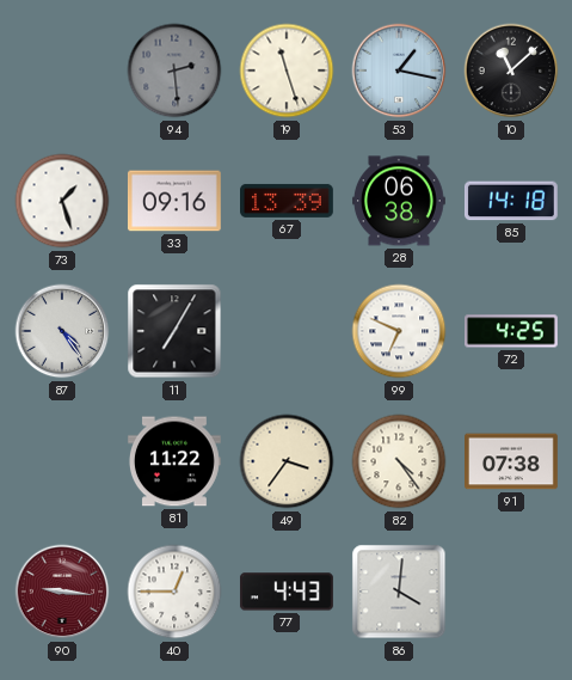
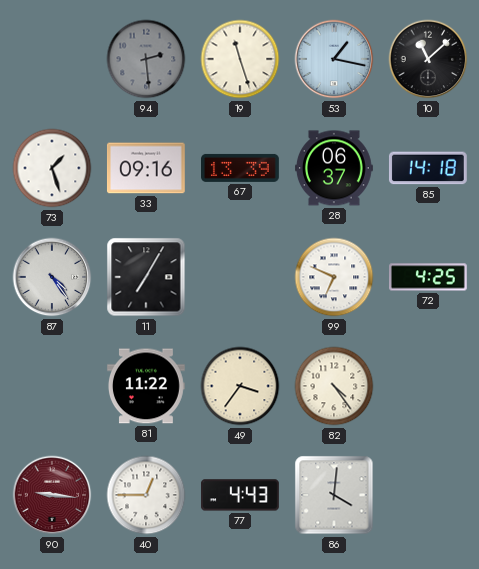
28: 06:38 -> 06:37 (335, 168)
91: 07:38 -> none (512, 461)
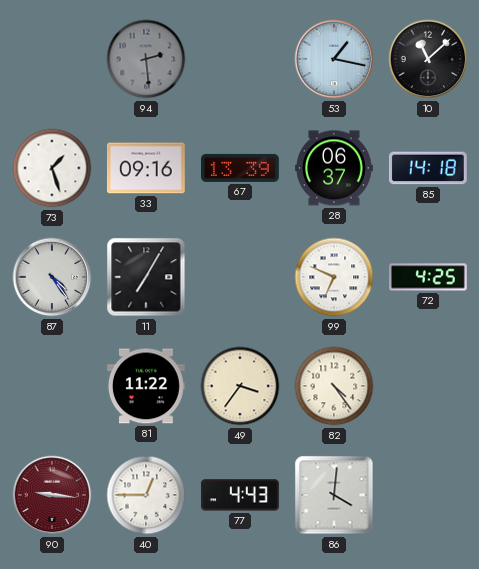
19: 11:27 -> none (240, 59)
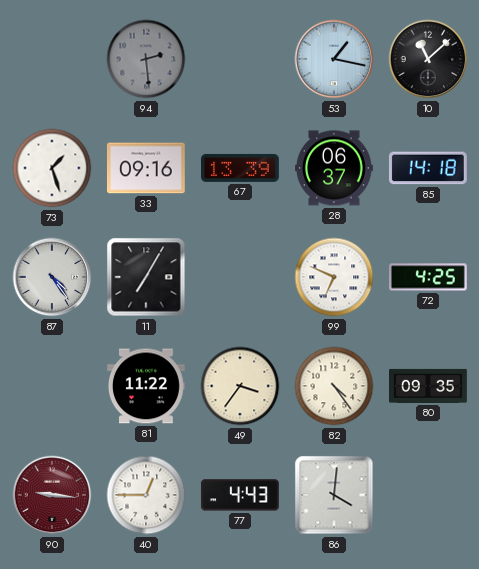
80: none -> 09:35 (429, 386)
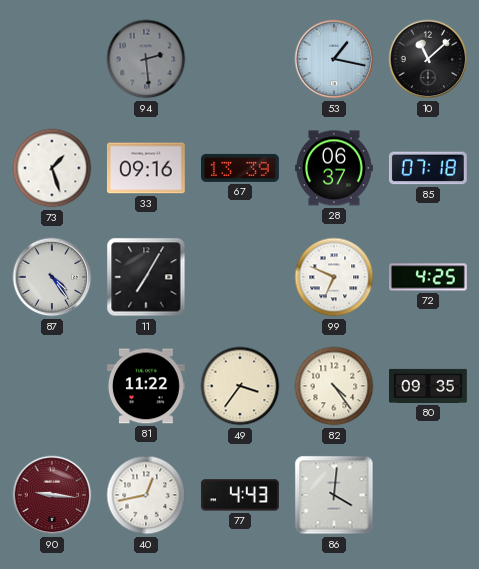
85: 14:18 -> 07:18 (428, 168)
40: 12:45 -> 12:43 (146, 495)
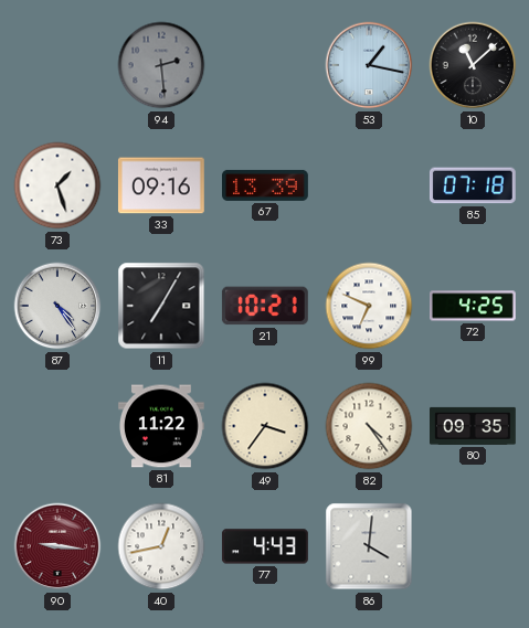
28: 06:37 -> none (335, 168)
21: none -> 10:21 (265, 306)
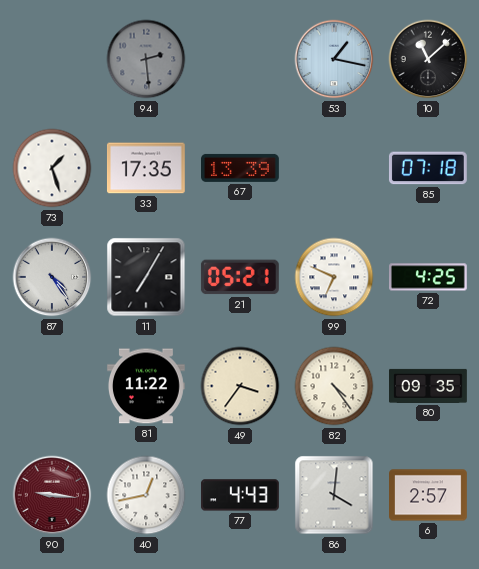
33: 09:16 -> 17:35 (146, 168)
21: 10:21 -> 05:21 (240, 277)
6: none -> 2:57 (429, 495)
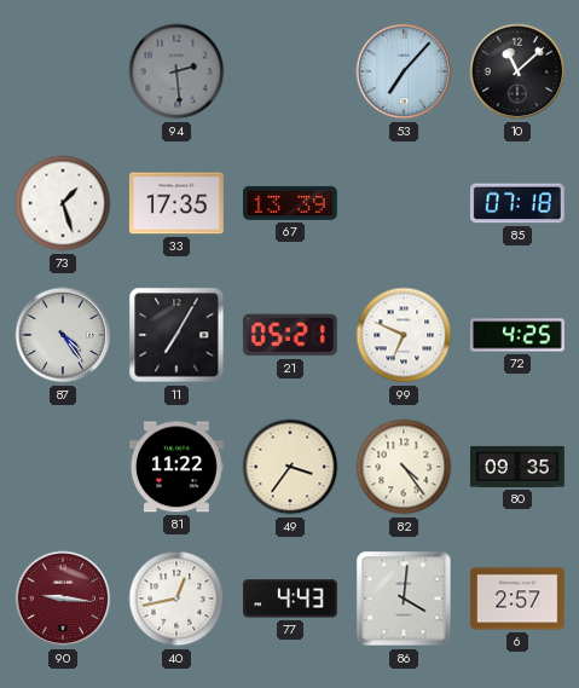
53: 1:17 -> 7:07 (404, 71)
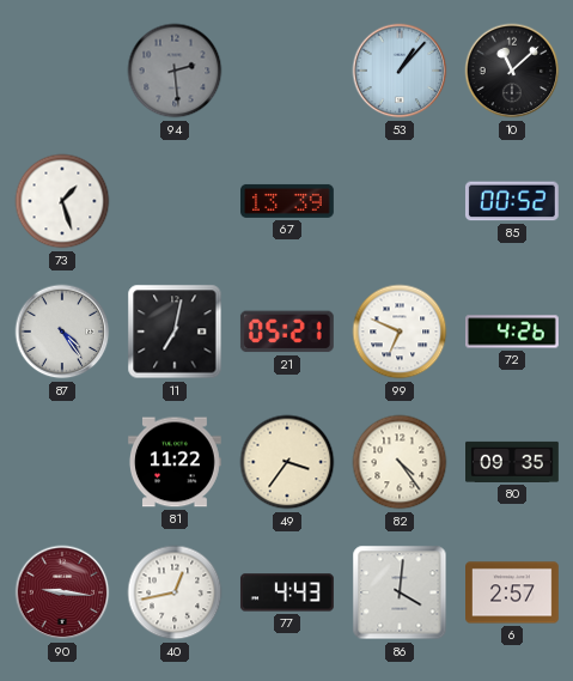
53: 7:07 -> 1:07 (400, 71)
33: 17:35 -> none (176, 203)
85: 07:18 -> 00:52 (512, 201)
11: 7:05 -> 7:02 (175, 332)
72: 4:25 -> 4:26 (513, 332)
